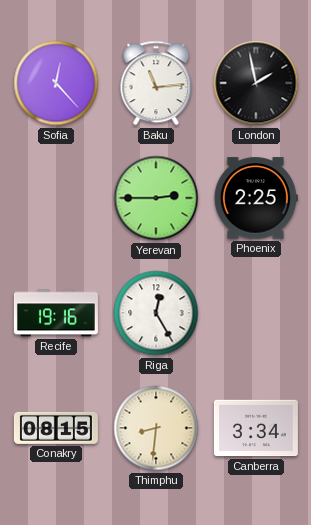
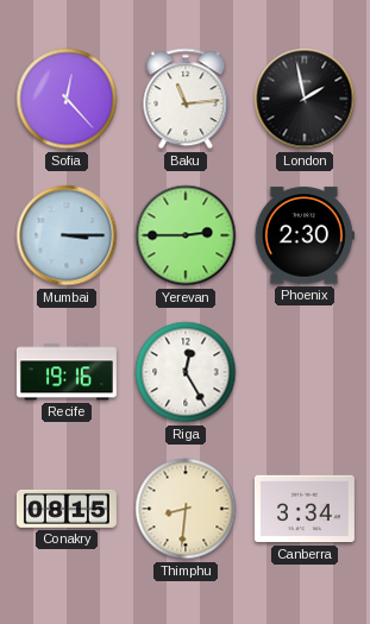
Mumbai: none -> 3:15 (67, 235)
Phoenix: 2:25 -> 2:30 (305, 235)
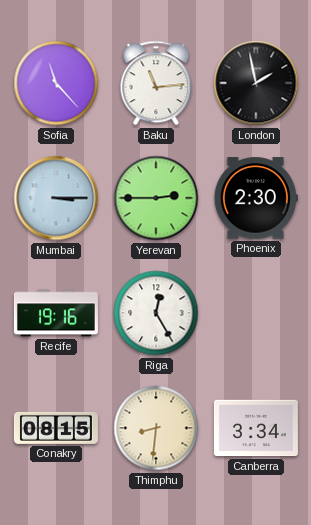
Sofia: 12:23 -> 11:23 (56, 83)
